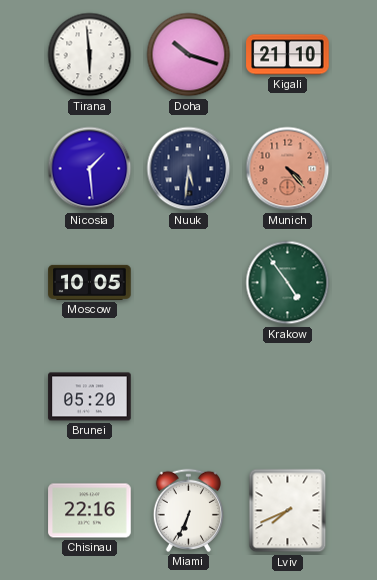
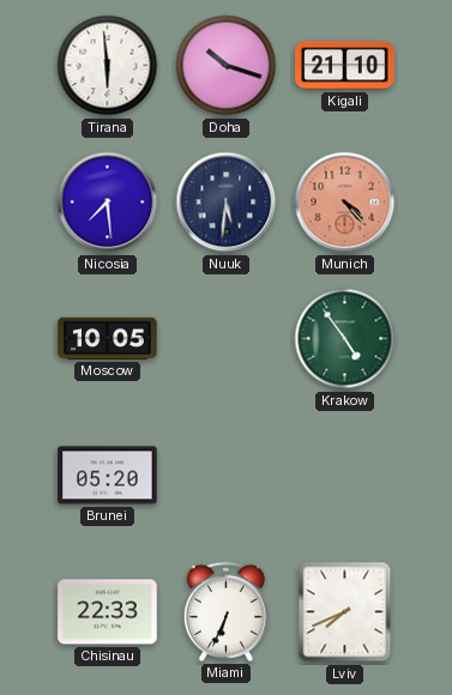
Nicosia: 1:29 -> 7:29 (108, 203)
Chisinau: 22:16 -> 22:33 (108, 612)
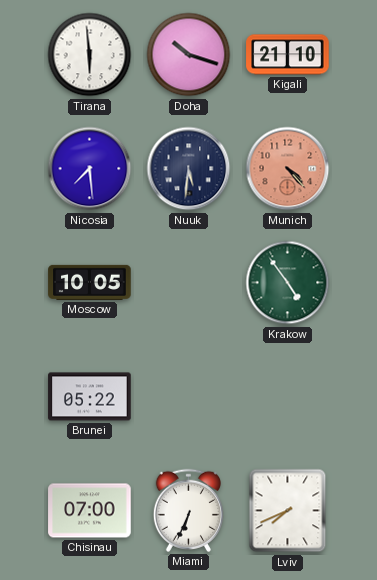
Brunei: 05:20 -> 05:22 (90, 397)
Chisinau: 22:33 -> 07:00 (90, 511)
